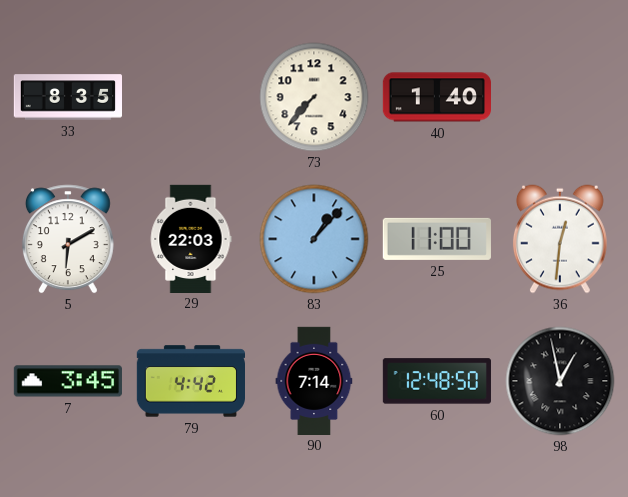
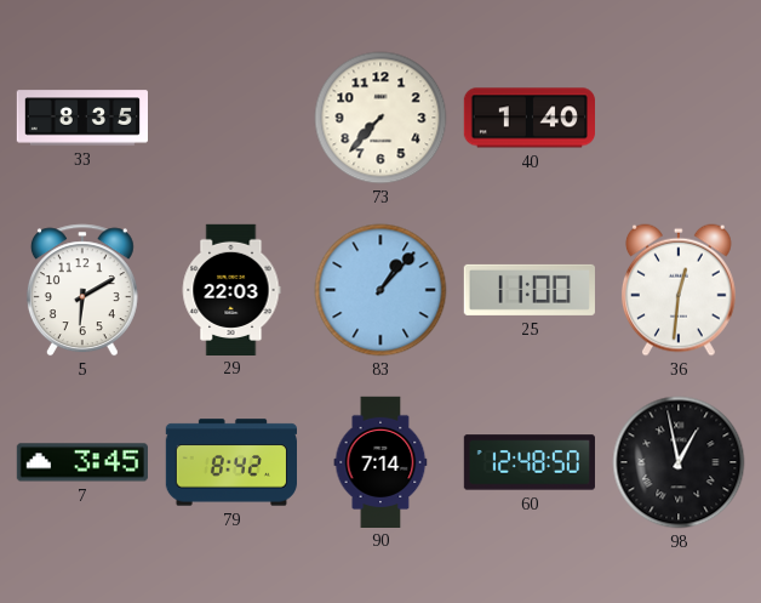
79: 4:42 -> 8:42 (230, 462)
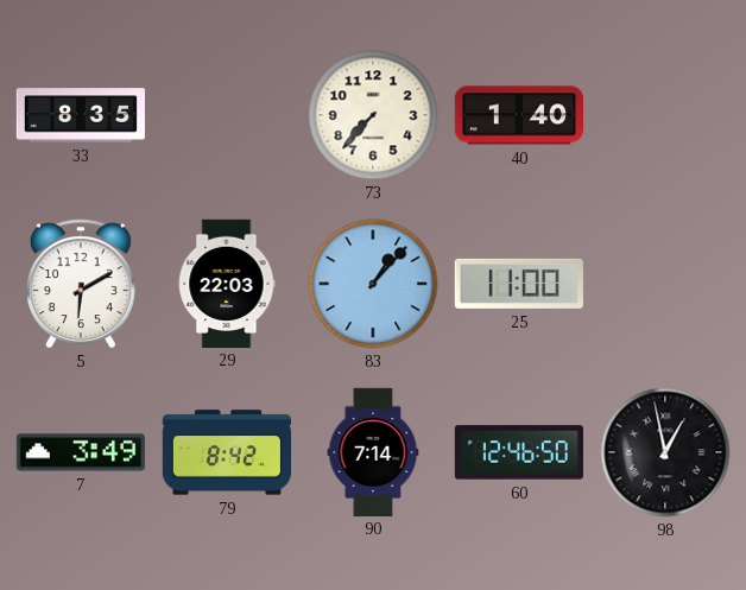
36: 12:31 -> none (679, 290)
7: 3:45 -> 3:49 (81, 452)
60: 12:48 -> 12:46 (519, 452)
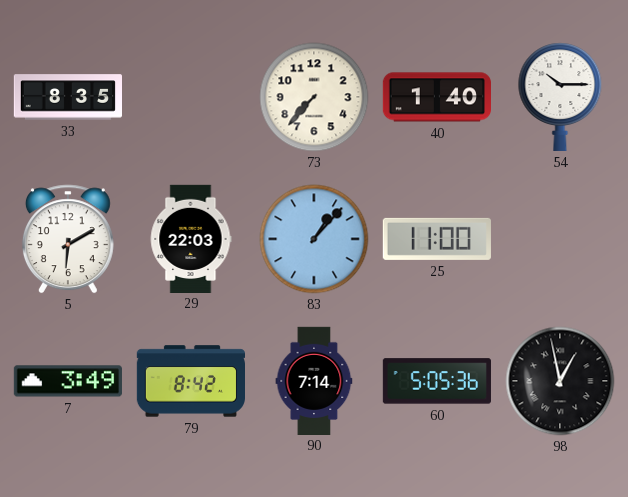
54: none -> 10:15 (560, 97)
60: 12:46 -> 5:05 (437, 381)
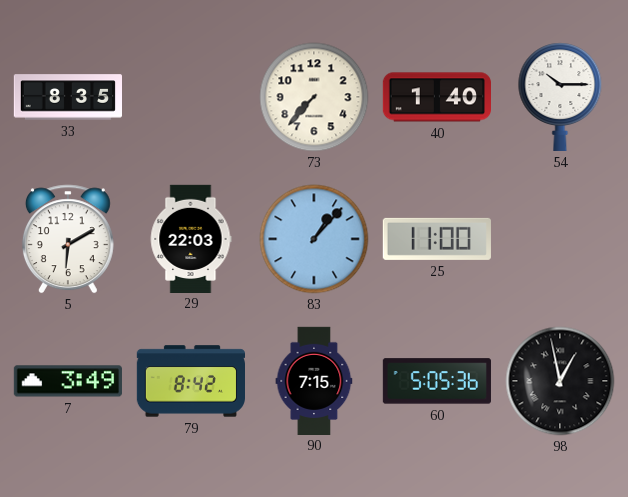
90: 7:14 -> 7:15 (314, 380)
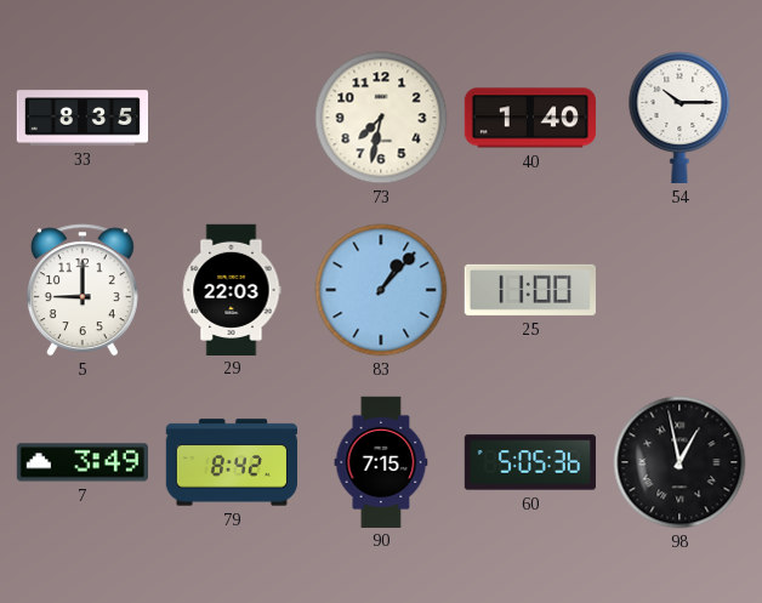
73: 7:37 -> 7:32 (381, 118)
5: 6:10 -> 9:00 (83, 290)
